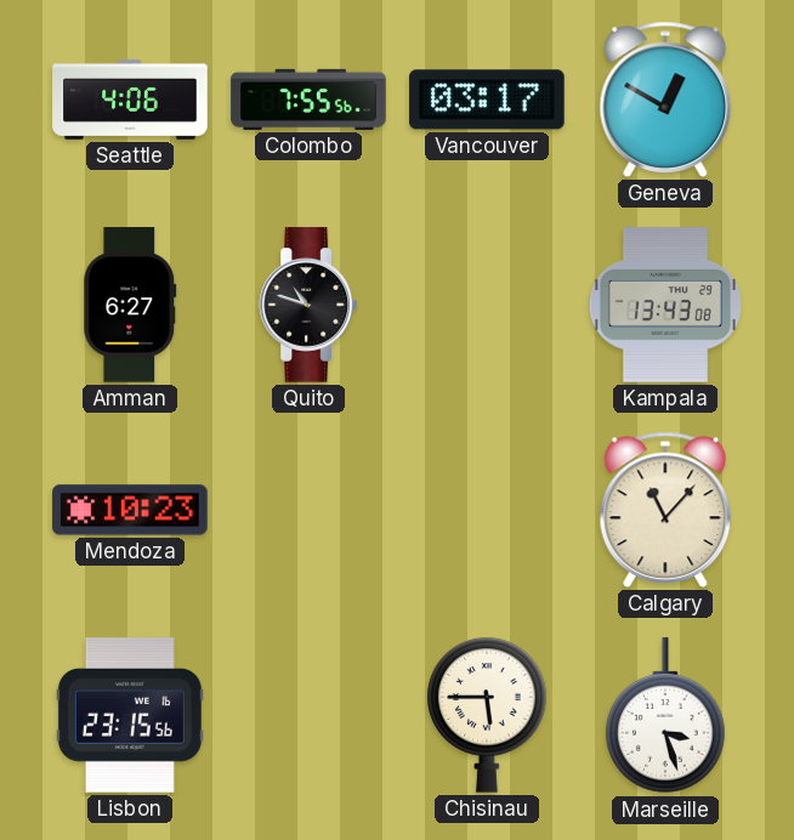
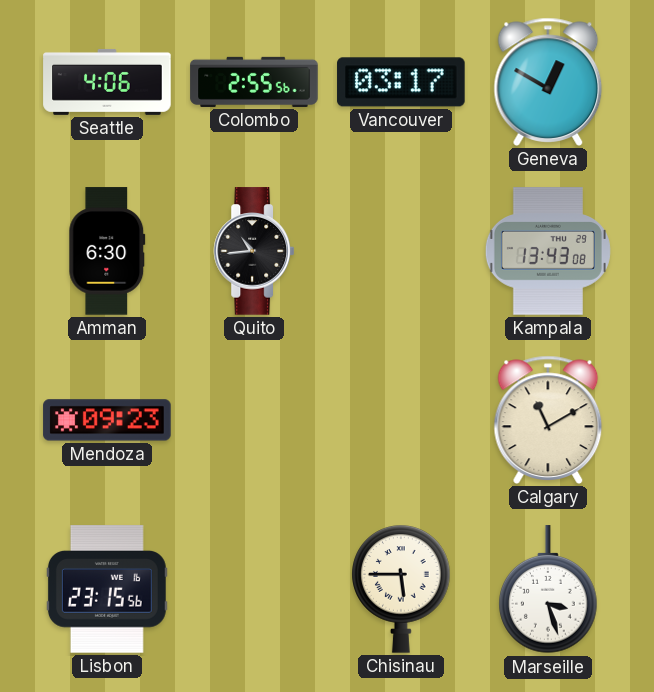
Colombo: 7:55 -> 2:55 (254, 82)
Amman: 6:27 -> 6:30 (107, 251)
Quito: 10:48 -> 10:44 (253, 251)
Mendoza: 10:23 -> 09:23 (107, 420)
Calgary: 11:07 -> 11:10 (548, 420)
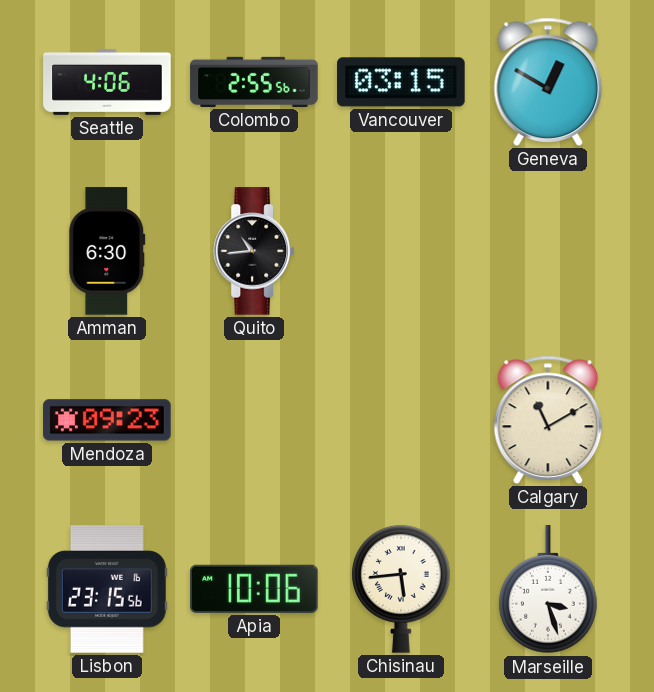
Vancouver: 03:17 -> 03:15 (401, 82)
Kampala: 13:43 -> none (548, 251)
Apia: none -> 10:06 (254, 589)
Chisinau: 5:45 -> 5:44 (401, 589)
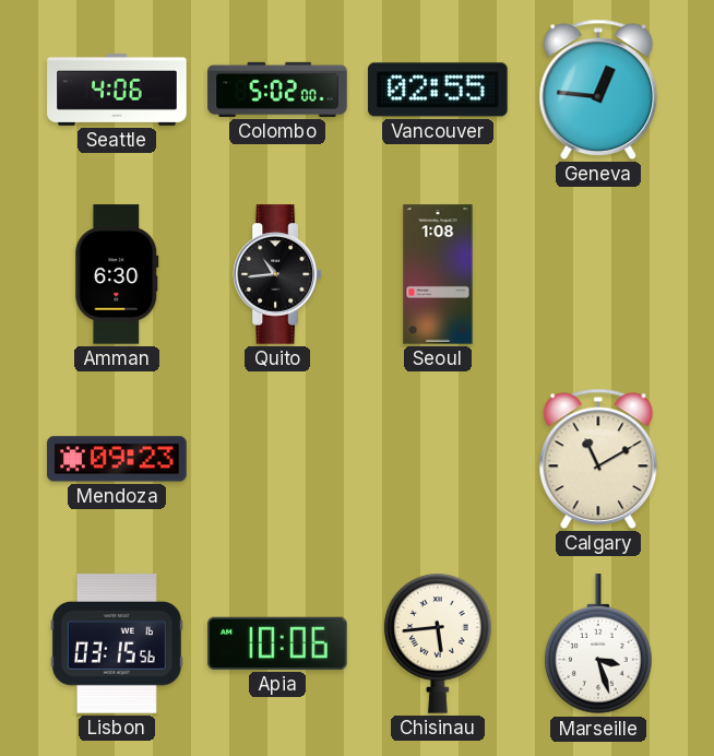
Colombo: 2:55 -> 5:02 (277, 90)
Vancouver: 03:15 -> 02:55 (438, 90)
Geneva: 12:50 -> 12:46 (598, 90)
Seoul: none -> 1:08 (438, 274)
Lisbon: 23:15 -> 03:15 (117, 643)
